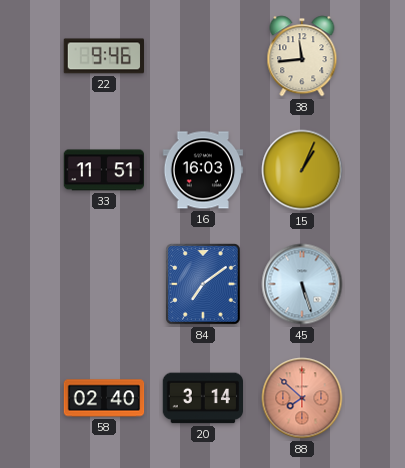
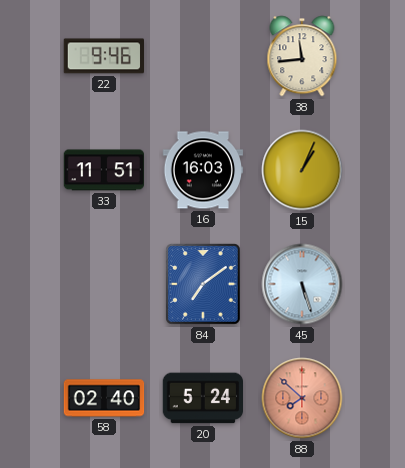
20: 3:14 -> 5:24 (202, 398)
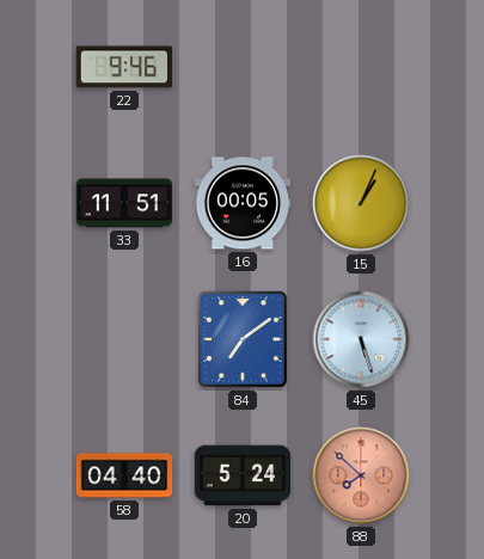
38: 11:44 -> none (302, 56)
16: 16:03 -> 00:05 (243, 203)
58: 02:40 -> 04:40 (124, 475)
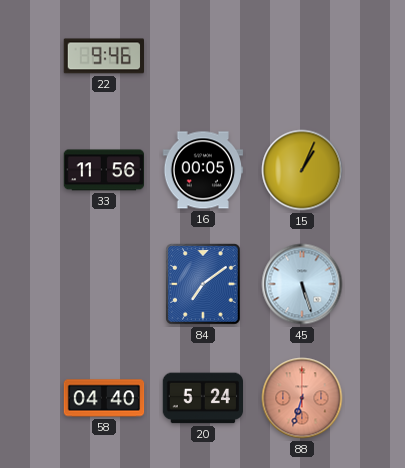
33: 11:51 -> 11:56 (104, 170)
88: 7:52 -> 6:33 (302, 398)
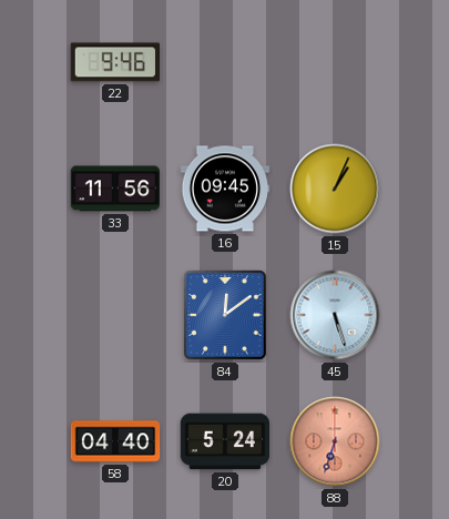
16: 00:05 -> 09:45 (225, 189)
84: 7:09 -> 12:09 (225, 315)
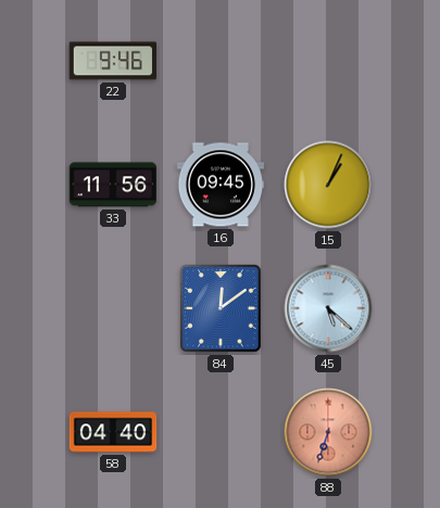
45: 5:27 -> 5:22 (328, 308)
20: 5:24 -> none (224, 441)
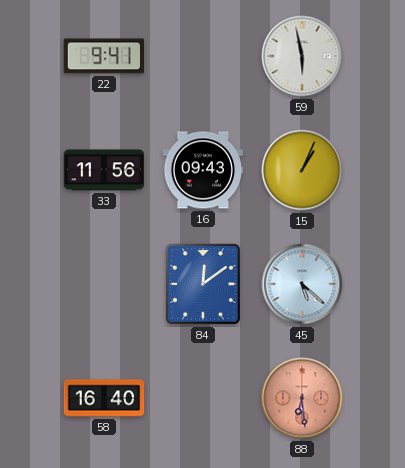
22: 9:46 -> 9:41 (103, 56)
59: none -> 5:58 (302, 56)
16: 09:45 -> 09:43 (203, 170)
58: 04:40 -> 16:40 (104, 398)
88: 6:33 -> 6:29 (302, 398)
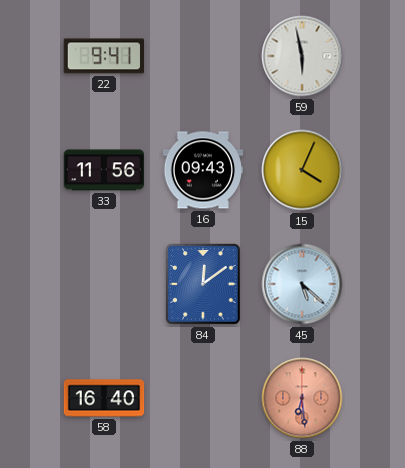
15: 1:04 -> 4:04 (302, 170)
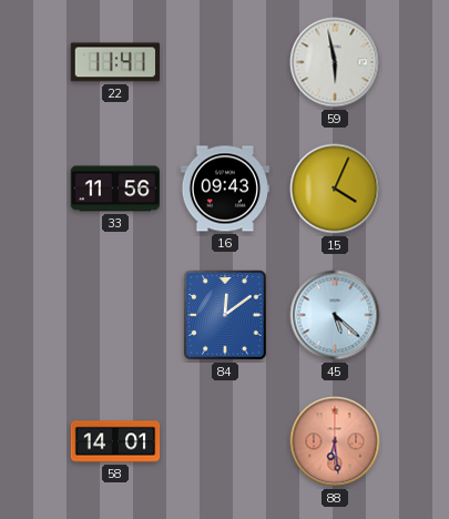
22: 9:41 -> 11:41 (114, 62)
58: 16:40 -> 14:01 (115, 441)
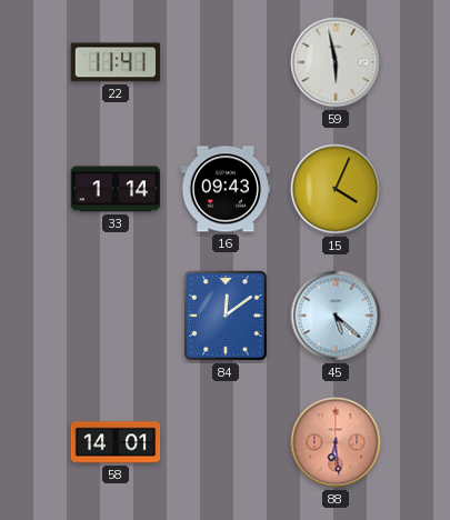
33: 11:56 -> 1:14 (116, 189)
